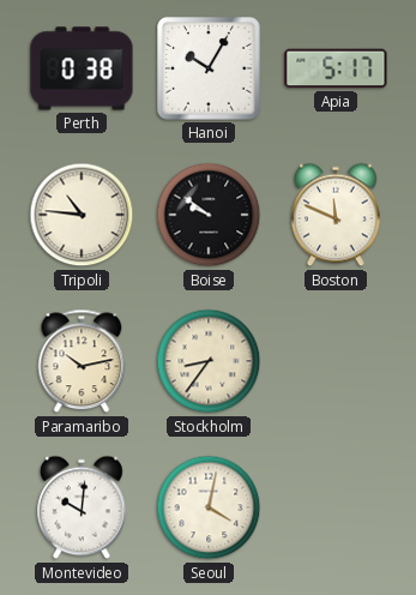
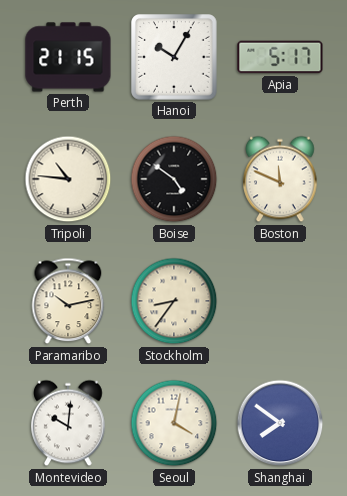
Perth: 0:38 -> 21:15 (68, 57)
Boise: 9:51 -> 4:51 (174, 179)
Shanghai: none -> 7:51 (280, 423)
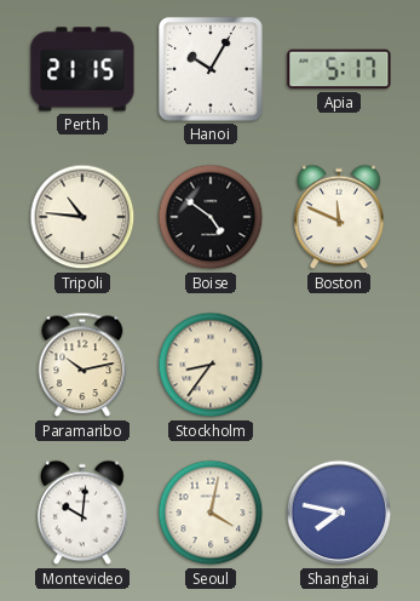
Shanghai: 7:51 -> 7:47 (339, 513)
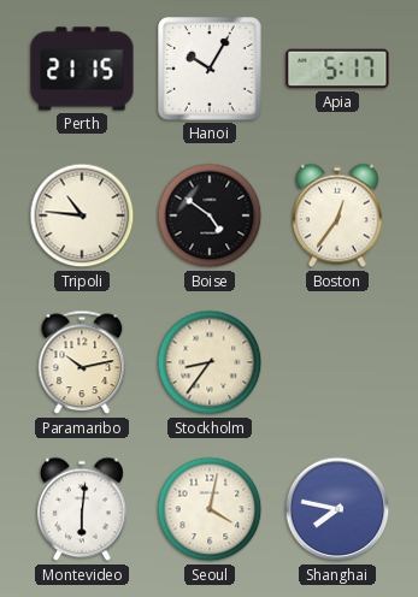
Boston: 11:49 -> 12:36 (337, 215)
Montevideo: 10:01 -> 6:01 (82, 509)
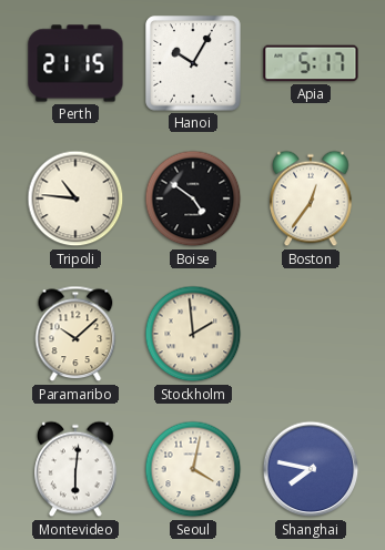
Paramaribo: 10:13 -> 10:08 (75, 334)
Stockholm: 8:36 -> 1:59 (193, 334)
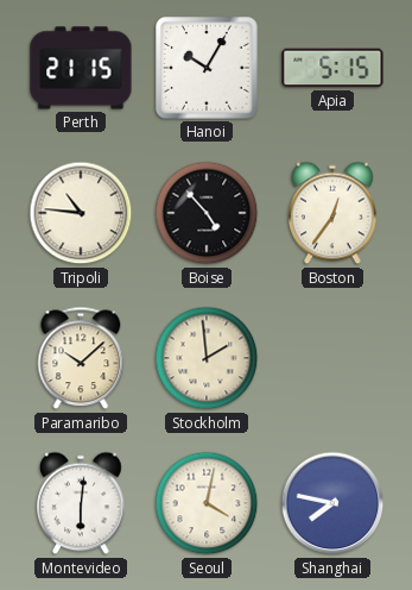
Apia: 5:17 -> 5:15 (332, 68)
Boise: 4:51 -> 4:53 (207, 213)
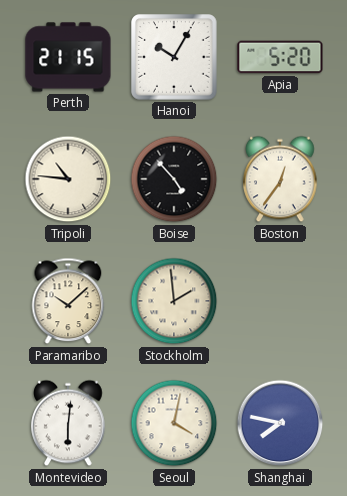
Apia: 5:15 -> 5:20 (280, 57)
